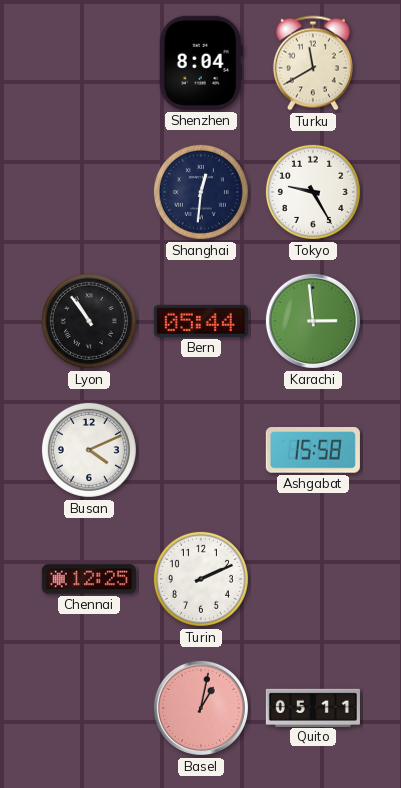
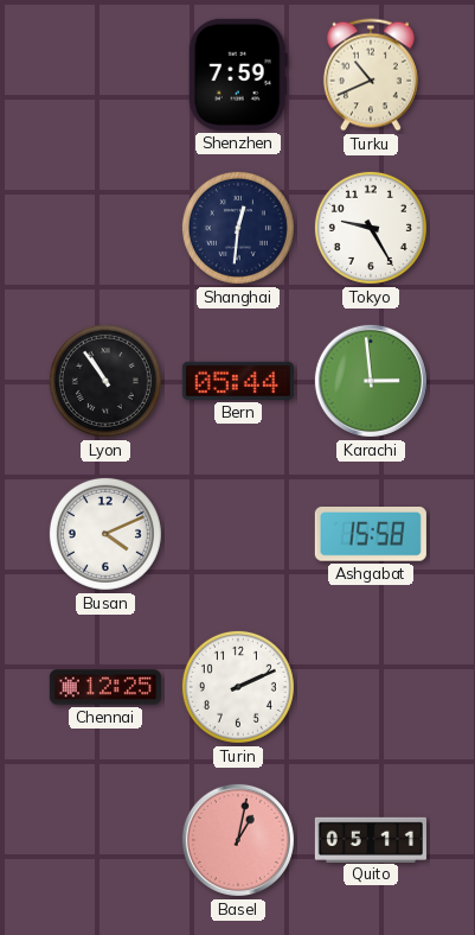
Shenzhen: 8:04 -> 7:59 (238, 75)
Turku: 11:40 -> 10:41 (371, 75)
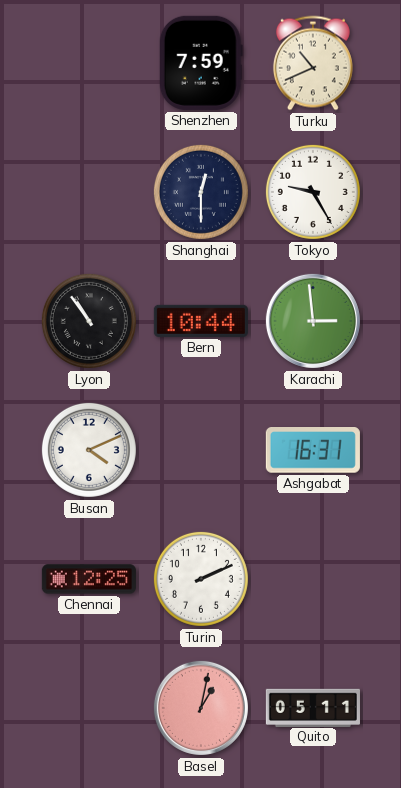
Shanghai: 12:31 -> 12:30 (201, 192)
Bern: 05:44 -> 10:44 (201, 321)
Ashgabat: 15:58 -> 16:31 (313, 451)
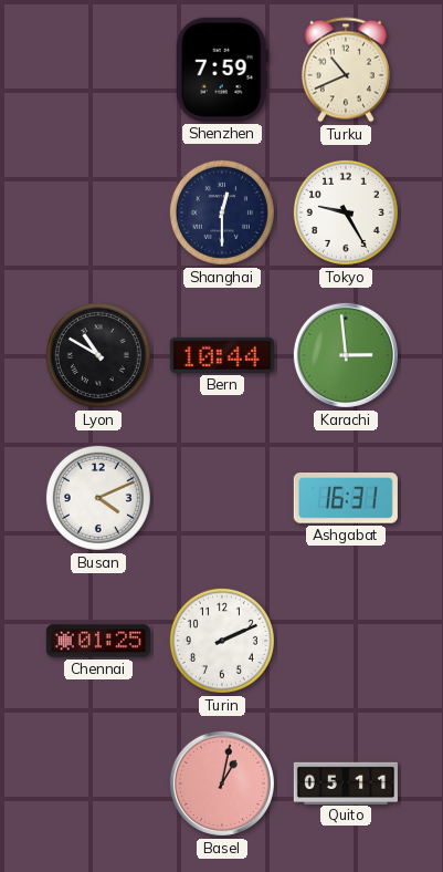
Lyon: 10:54 -> 10:50 (98, 355)
Chennai: 12:25 -> 01:25 (98, 641)
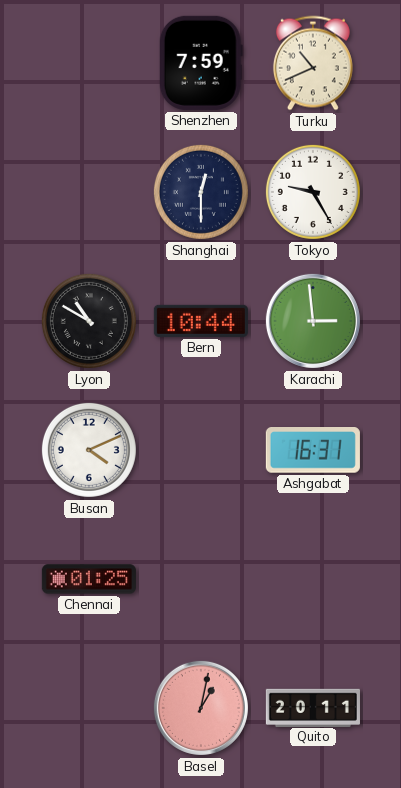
Turin: 2:11 -> none (222, 641)
Quito: 05:11 -> 20:11 (313, 707)
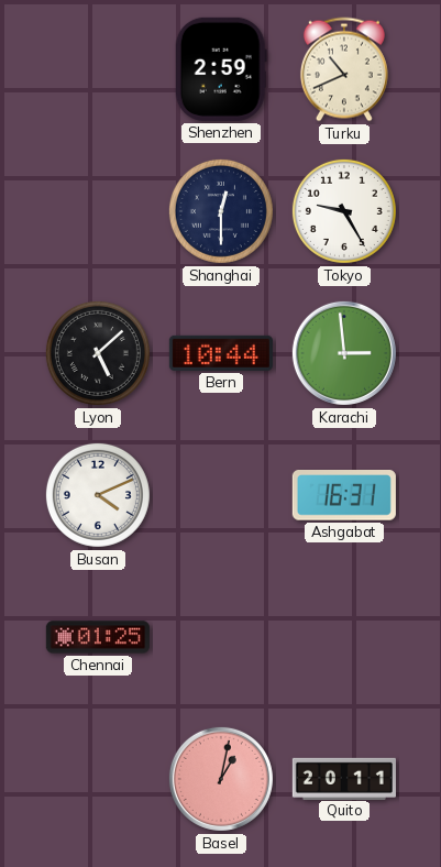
Shenzhen: 7:59 -> 2:59 (221, 69)
Lyon: 10:50 -> 5:08 (98, 353)
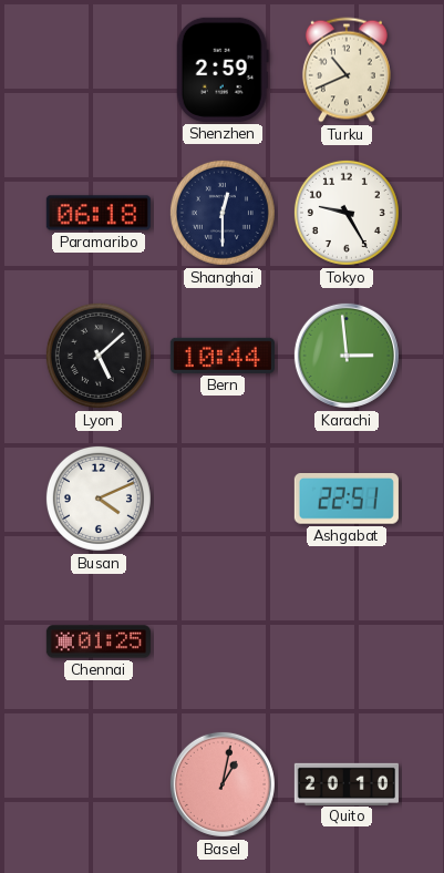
Paramaribo: none -> 06:18 (99, 213)
Ashgabat: 16:31 -> 22:51 (347, 500)
Quito: 20:11 -> 20:10 (347, 783)
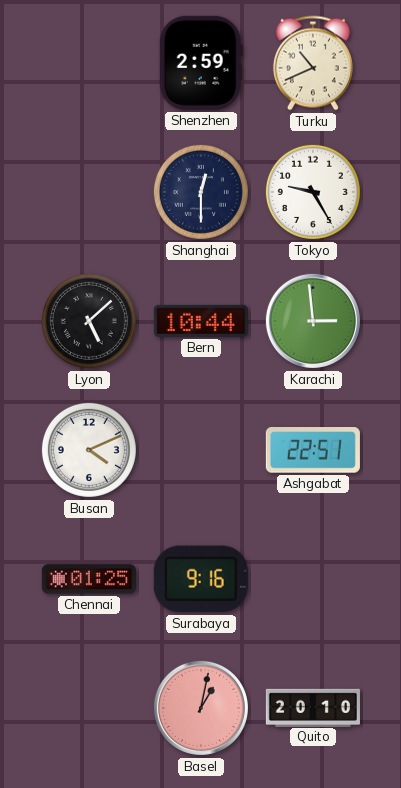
Paramaribo: 06:18 -> none (99, 213)
Surabaya: none -> 9:16 (201, 579)
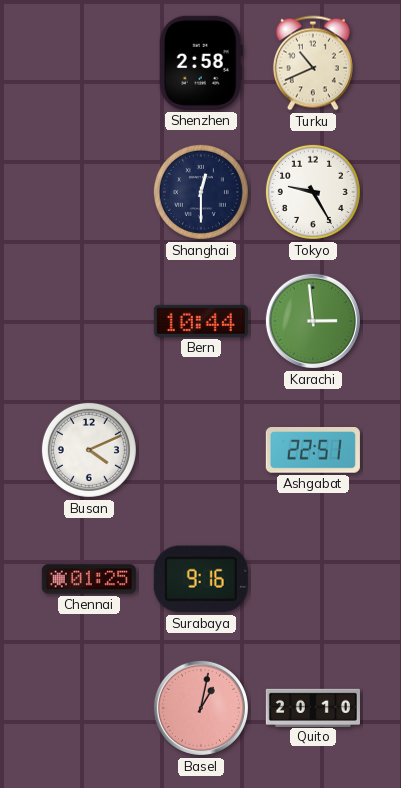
Shenzhen: 2:59 -> 2:58 (201, 63)
Lyon: 5:08 -> none (89, 321)
